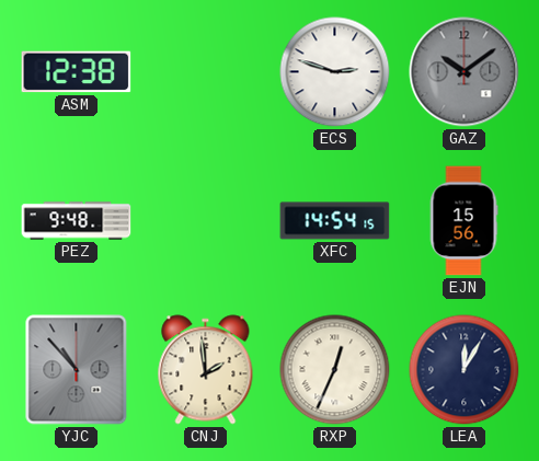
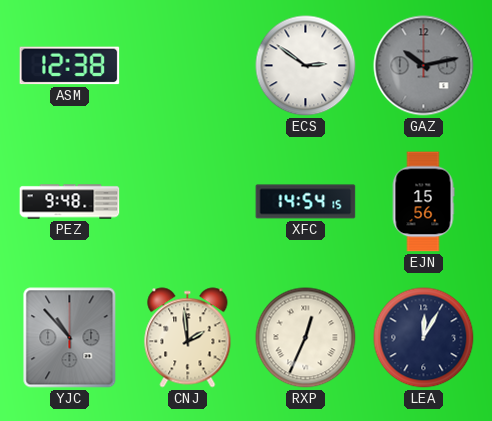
ECS: 2:48 -> 2:51 (306, 66)
GAZ: 10:09 -> 10:13 (424, 66)
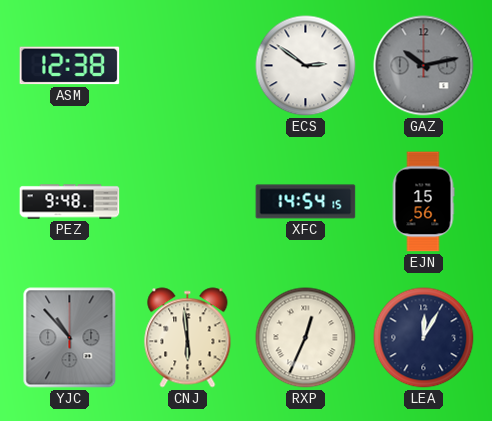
CNJ: 1:59 -> 5:59 (188, 338)
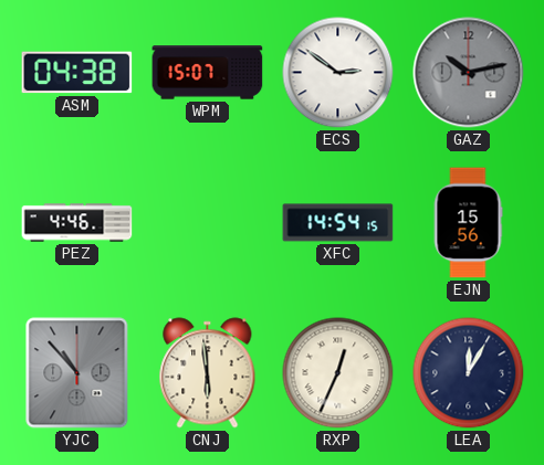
ASM: 12:38 -> 04:38 (77, 73)
WPM: none -> 15:07 (208, 73)
PEZ: 9:48 -> 4:46 (77, 223)
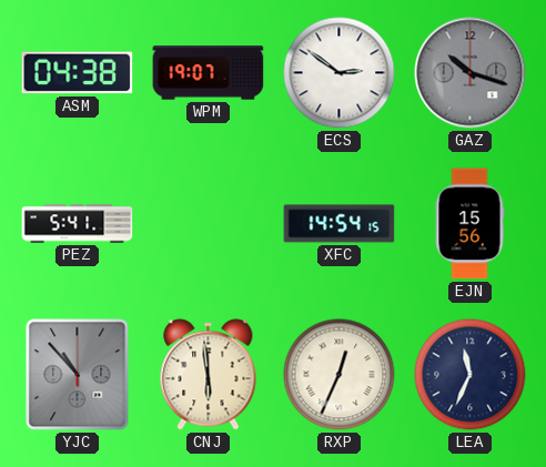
WPM: 15:07 -> 19:07 (209, 73)
GAZ: 10:13 -> 10:18 (471, 73)
PEZ: 4:46 -> 5:41 (78, 224)
LEA: 12:05 -> 11:34 (471, 375)
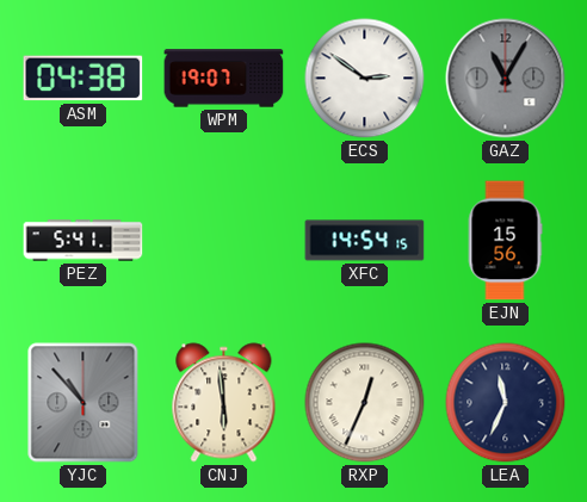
GAZ: 10:18 -> 11:05 (506, 79)
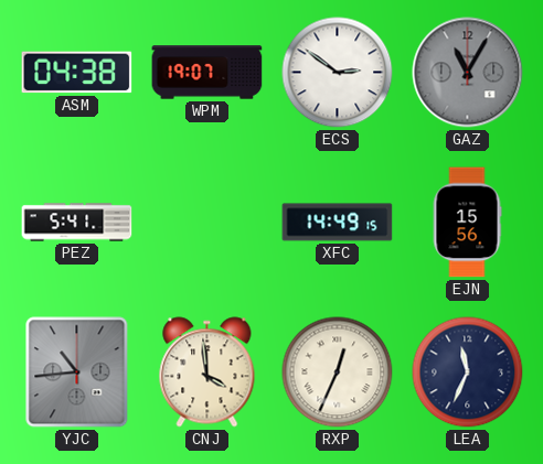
XFC: 14:54 -> 14:49 (338, 223)
YJC: 10:53 -> 10:44 (77, 373)
CNJ: 5:59 -> 3:59 (207, 373)
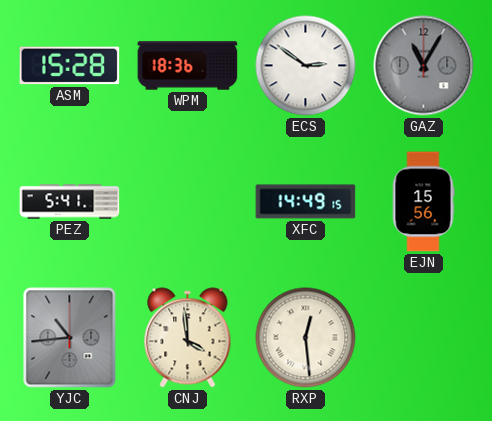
ASM: 04:38 -> 15:28 (70, 66)
WPM: 19:07 -> 18:36 (188, 66)
RXP: 12:34 -> 12:29 (306, 338)
LEA: 11:34 -> none (468, 373)
